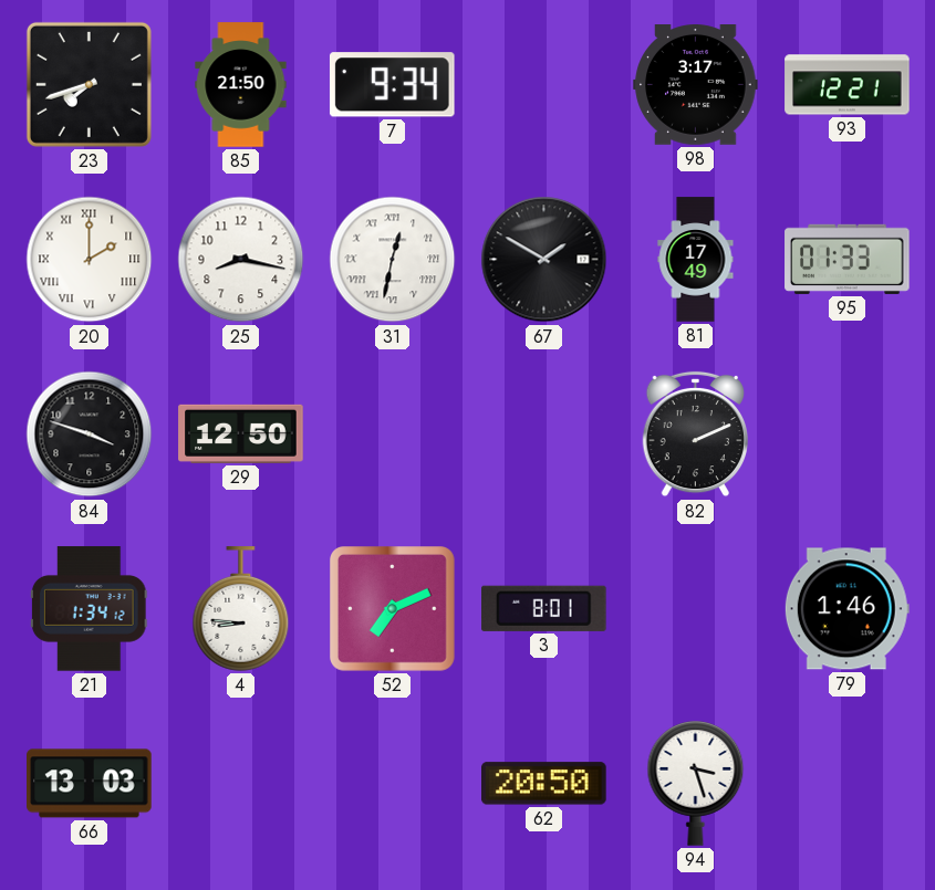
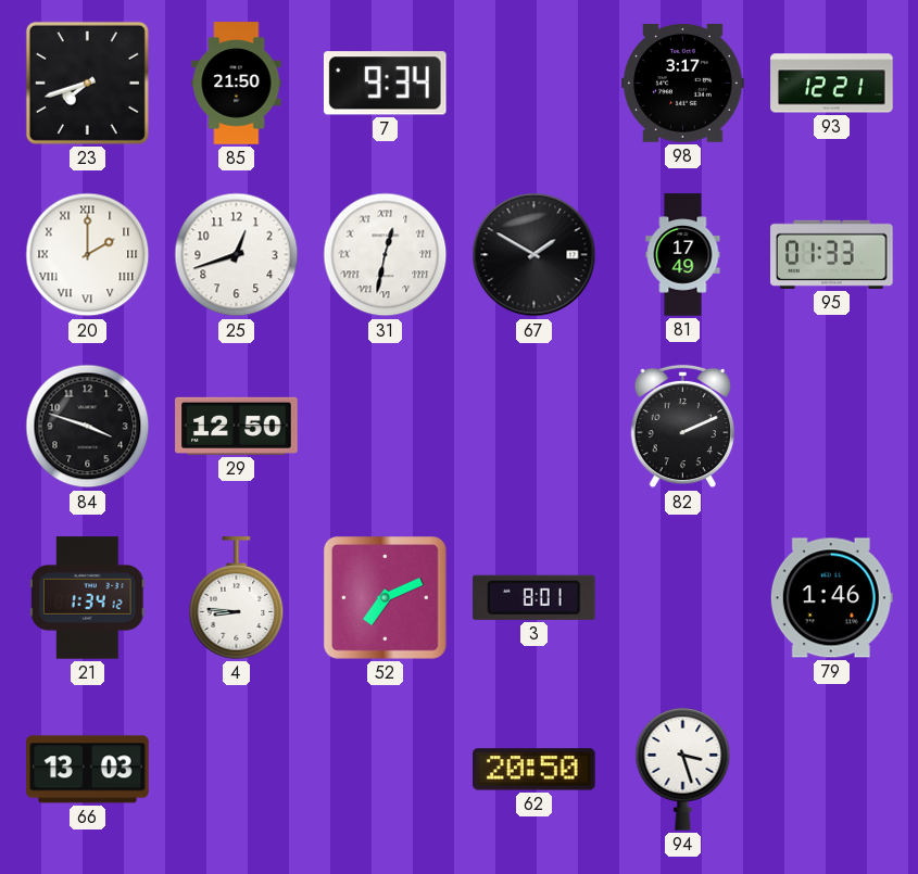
25: 8:17 -> 12:42 (237, 255)
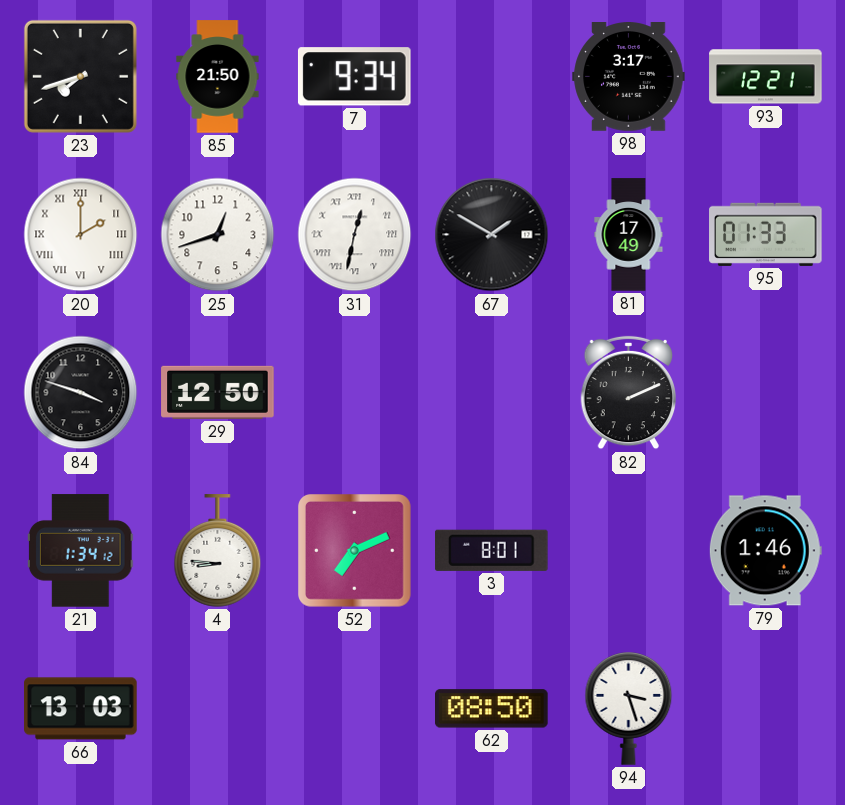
62: 20:50 -> 08:50 (492, 709)
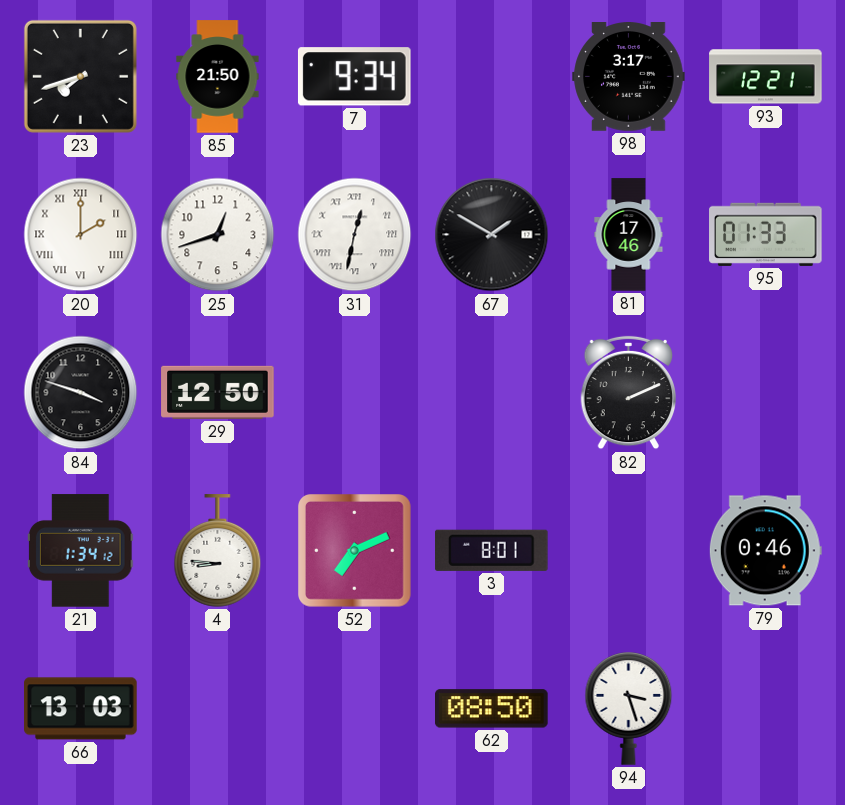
81: 17:49 -> 17:46 (629, 235)
79: 1:46 -> 0:46 (765, 551)
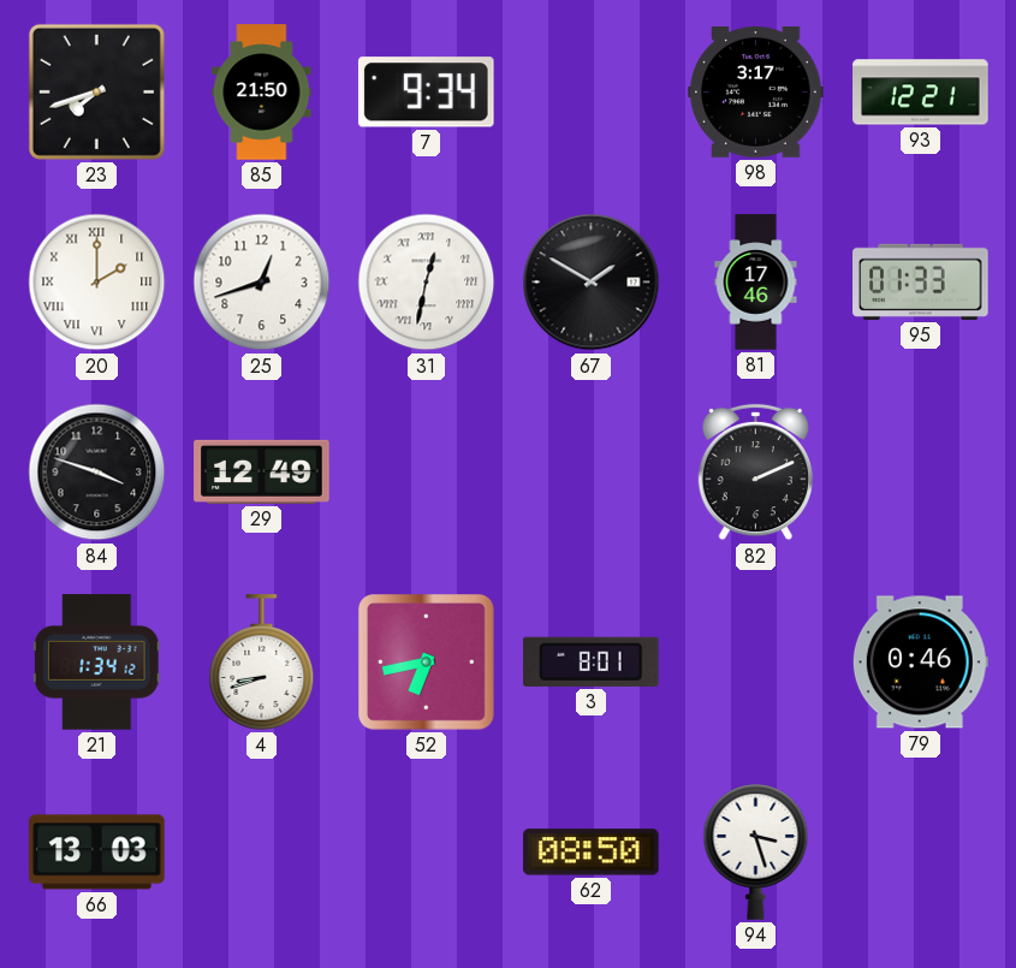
29: 12:50 -> 12:49 (262, 471)
4: 8:46 -> 8:42 (262, 663)
52: 7:11 -> 6:43 (427, 663)
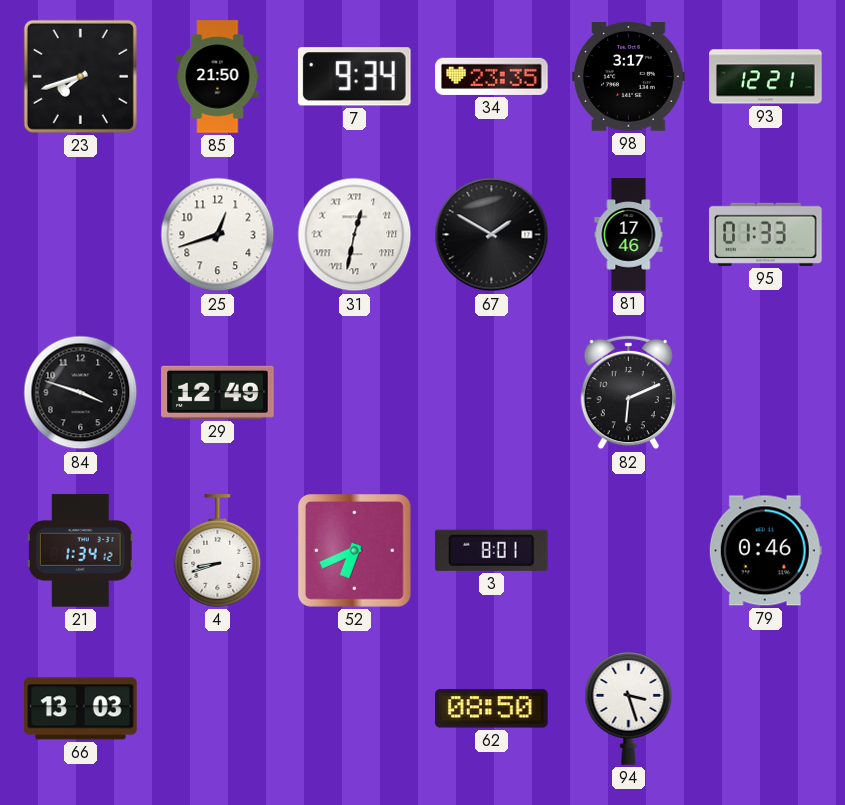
34: none -> 23:35 (492, 76)
20: 2:00 -> none (97, 283)
82: 2:11 -> 6:11 (629, 393)
52: 6:43 -> 6:41 (355, 551)
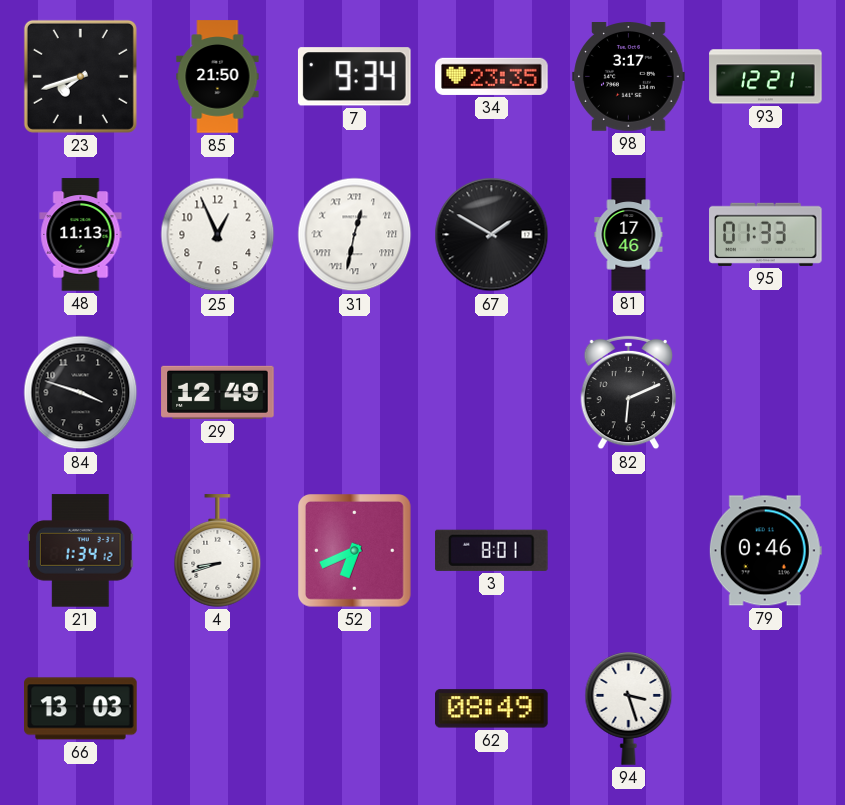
48: none -> 11:13 (81, 235)
25: 12:42 -> 12:56 (218, 235)
62: 08:50 -> 08:49 (492, 709)
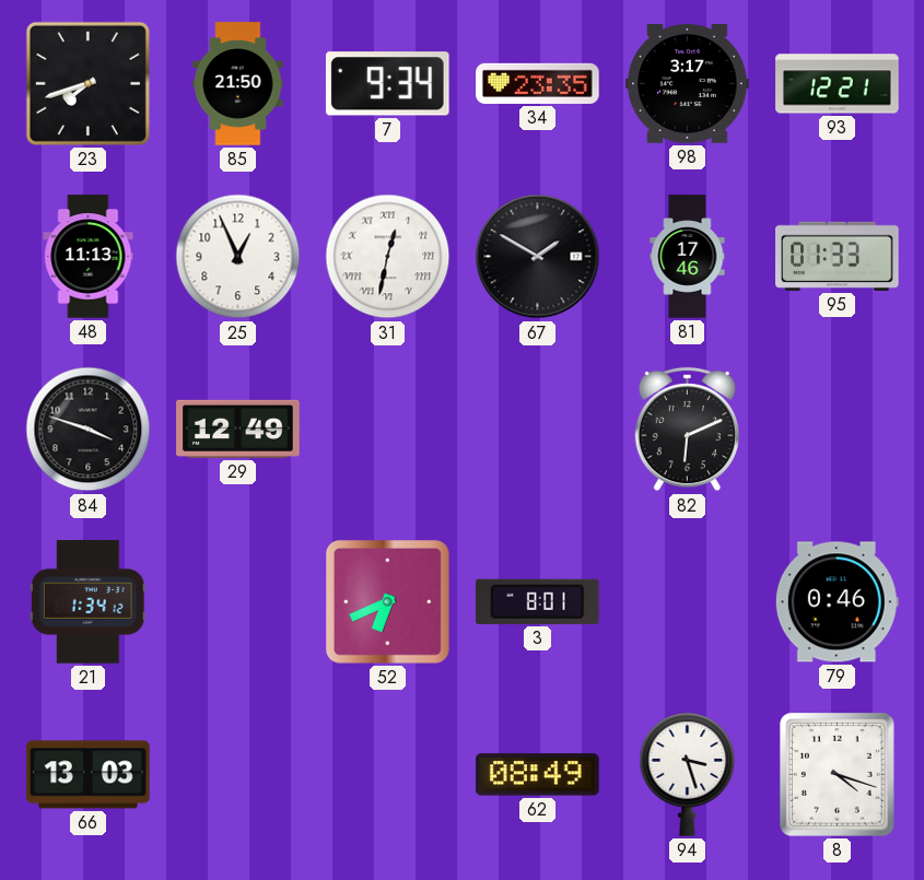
4: 8:42 -> none (218, 551)
8: none -> 4:18 (838, 775)
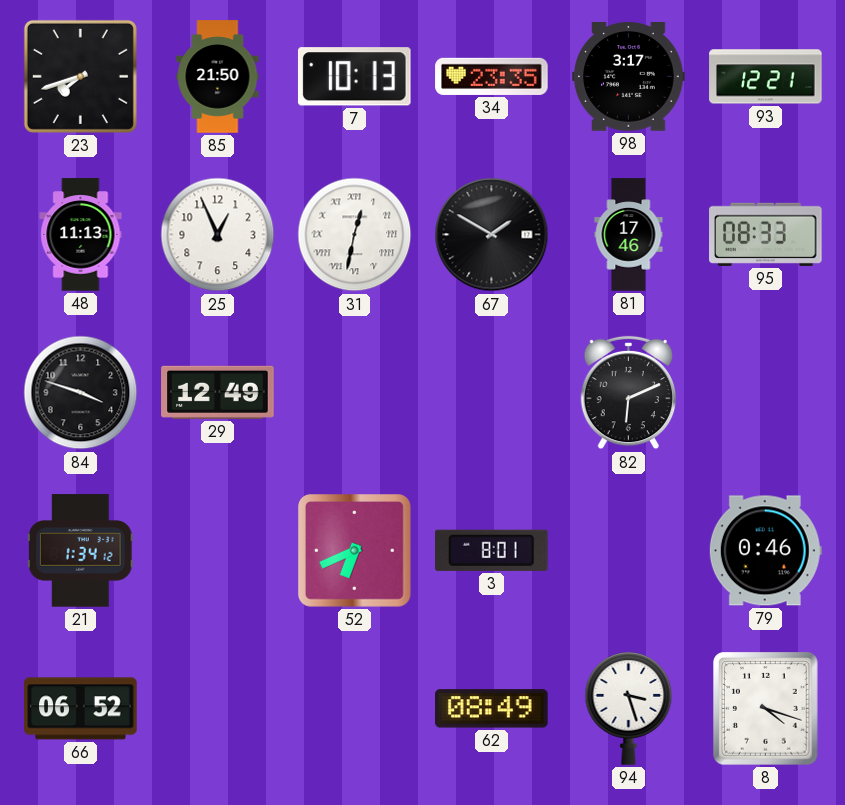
7: 9:34 -> 10:13 (354, 77)
95: 01:33 -> 08:33 (766, 234)
66: 13:03 -> 06:52 (81, 709)
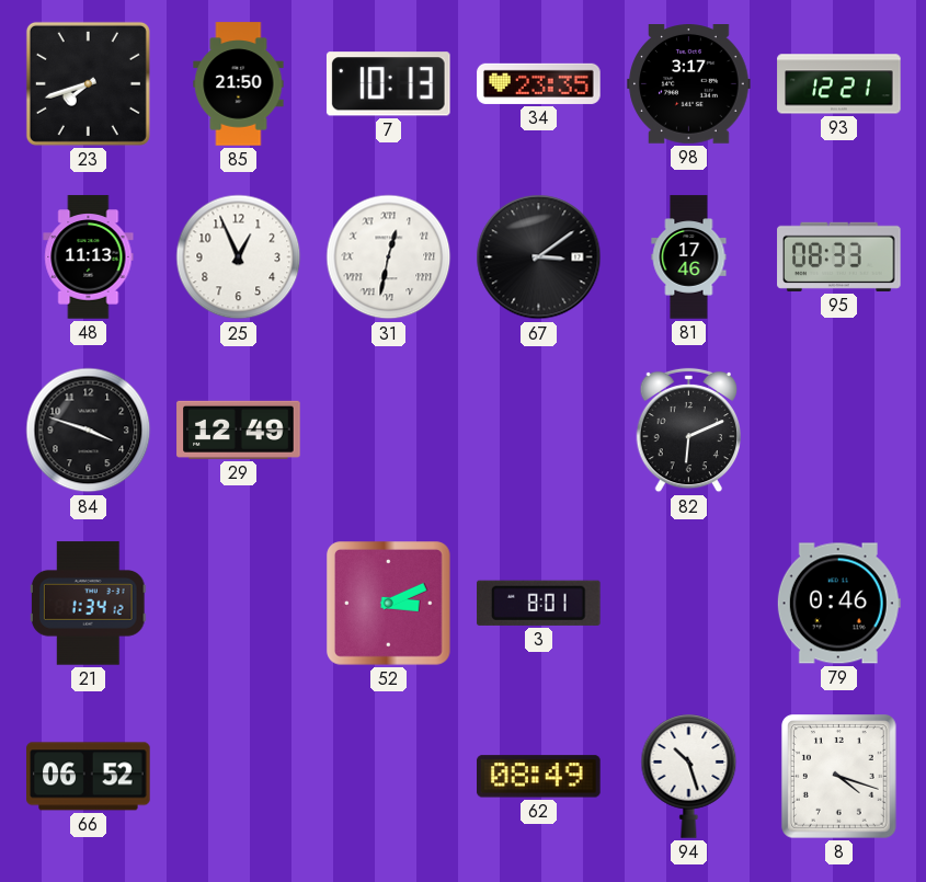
67: 1:50 -> 3:09 (539, 257)
52: 6:41 -> 3:11 (389, 604)
94: 3:27 -> 10:27 (689, 777)
